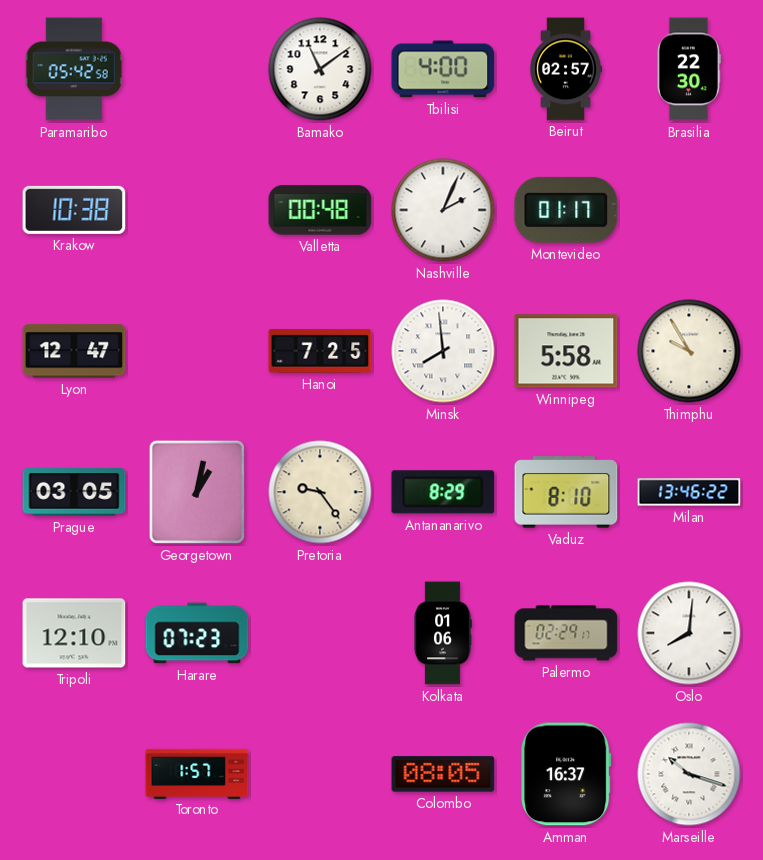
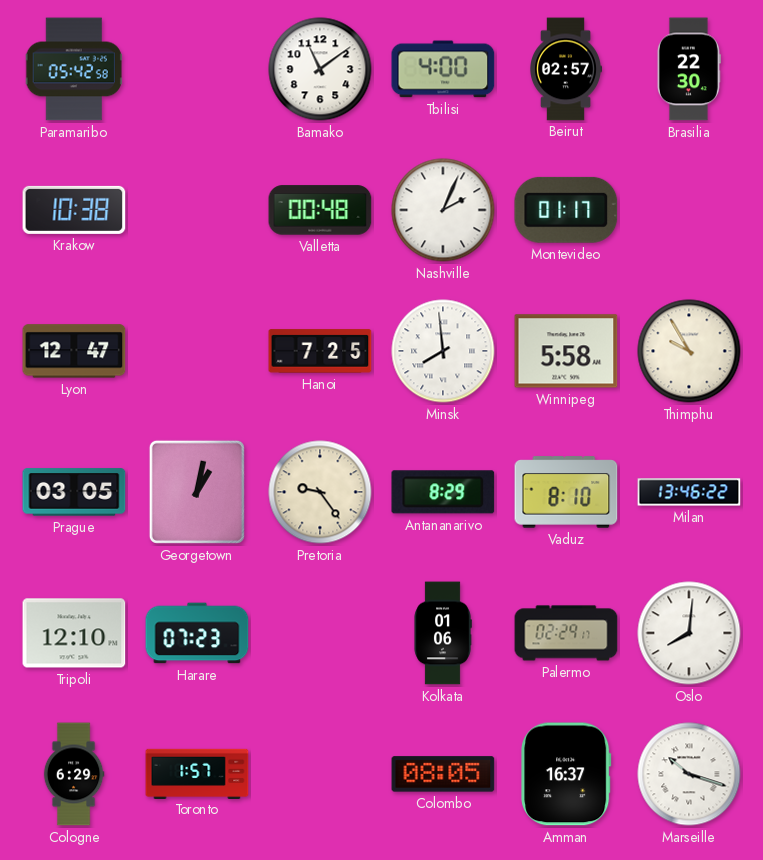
Cologne: none -> 6:29 (74, 774)
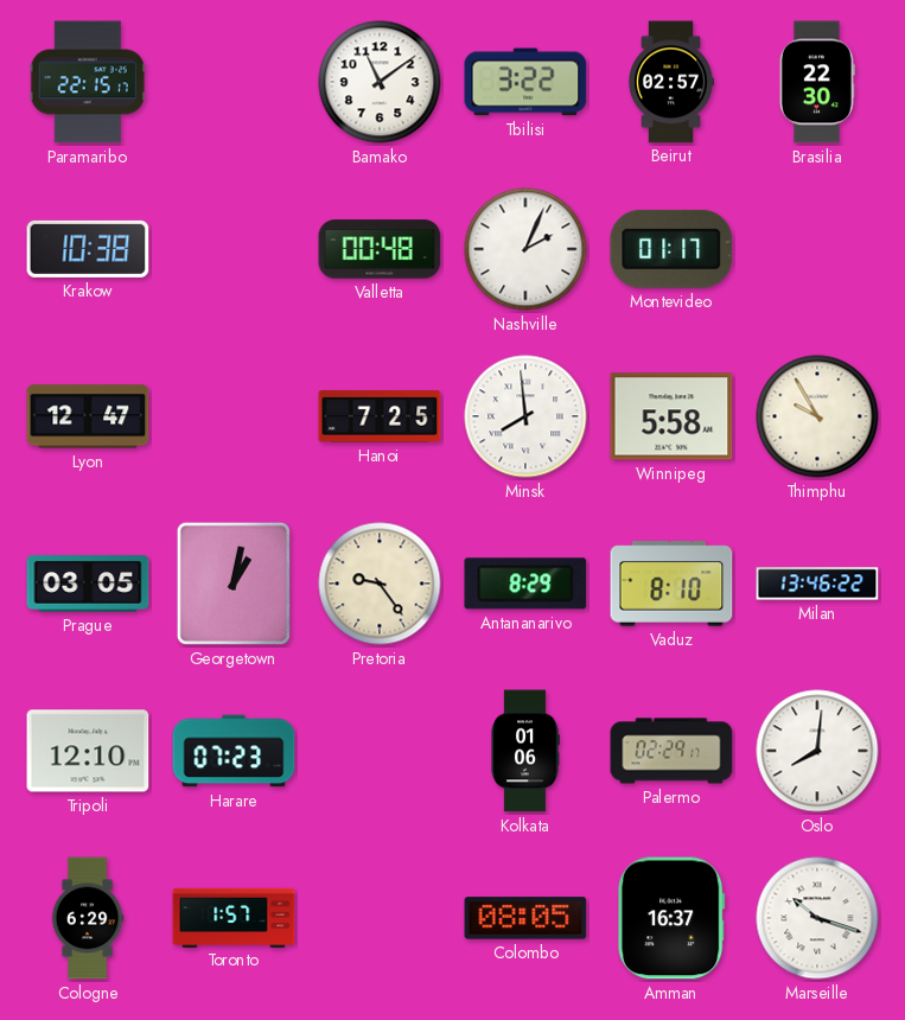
Paramaribo: 05:42 -> 22:15 (88, 82)
Tbilisi: 4:00 -> 3:22 (525, 82)
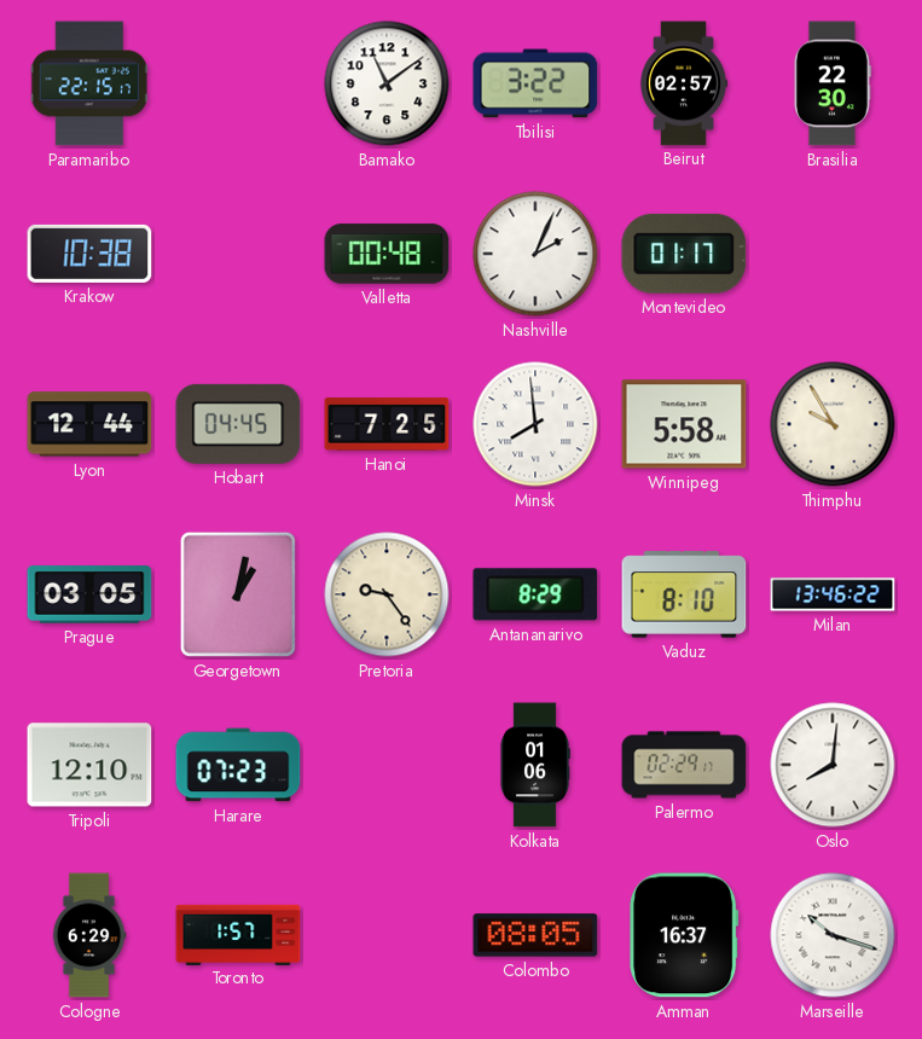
Lyon: 12:47 -> 12:44 (89, 424)
Hobart: none -> 04:45 (238, 424)
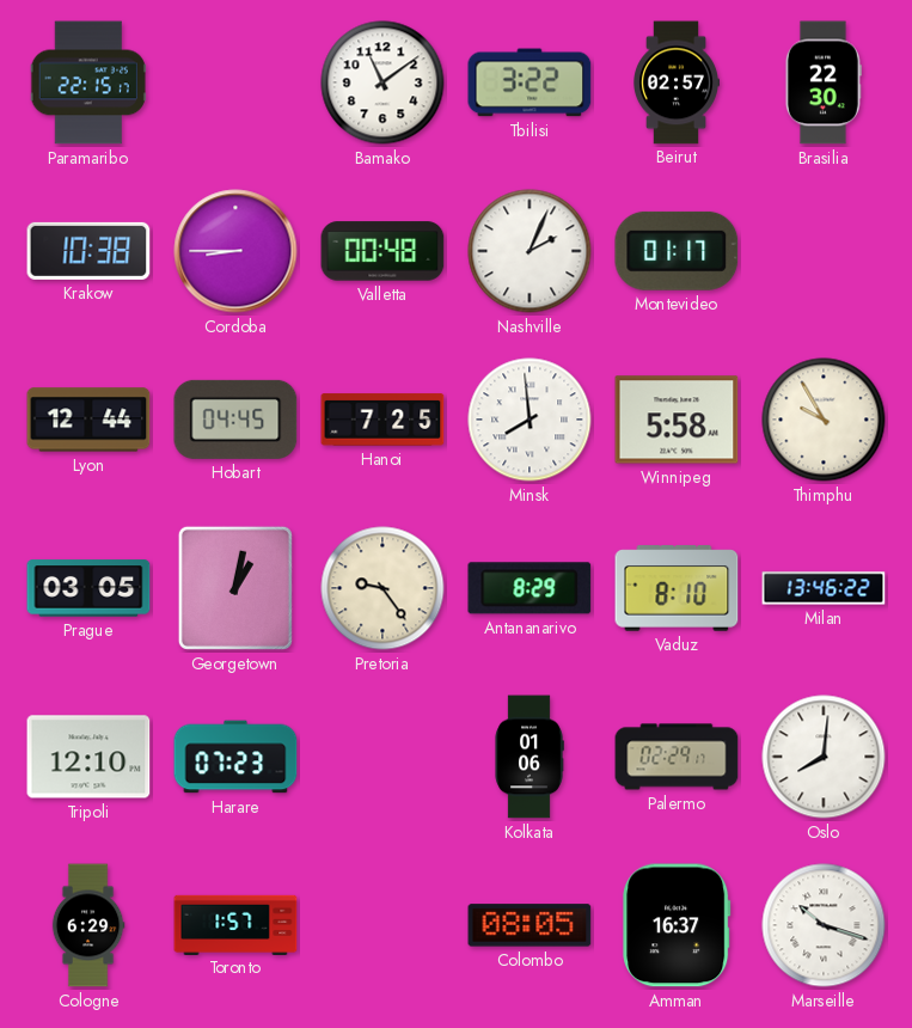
Cordoba: none -> 8:45 (235, 251)
